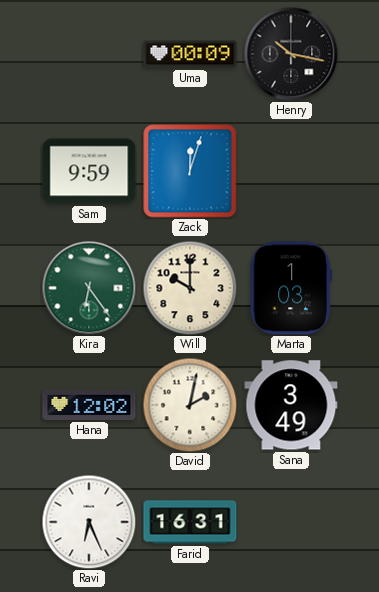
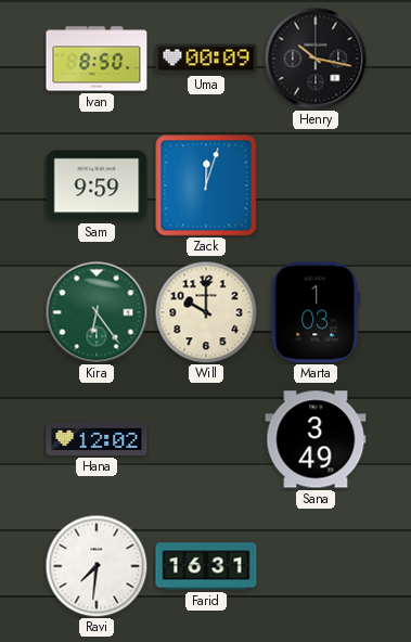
Ivan: none -> 8:50 (97, 59)
David: 2:02 -> none (190, 405)
Ravi: 6:26 -> 7:31 (97, 566)
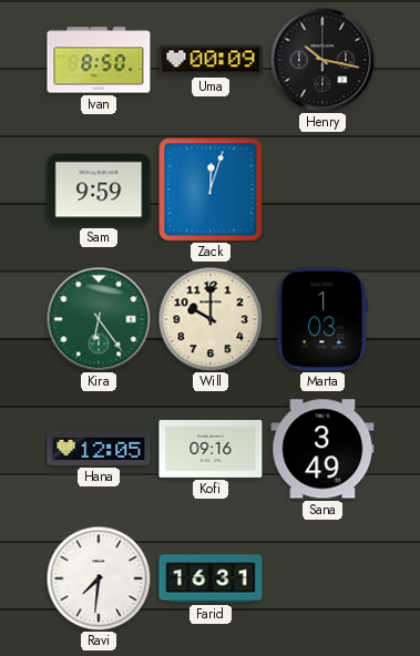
Hana: 12:02 -> 12:05 (99, 449)
Kofi: none -> 09:16 (211, 449)
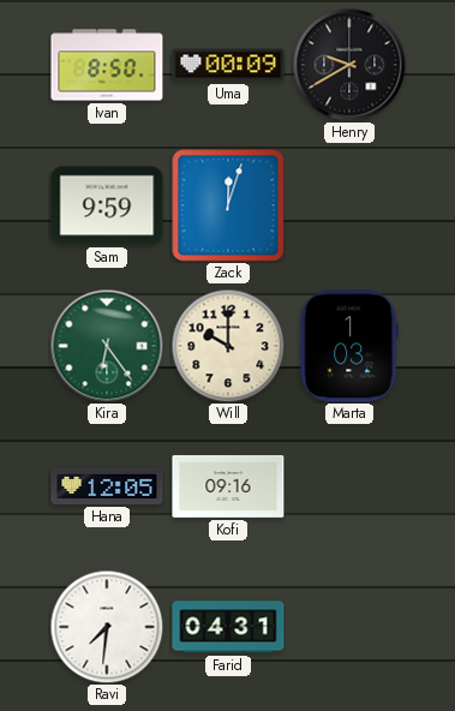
Henry: 10:17 -> 9:40 (349, 65)
Sana: 3:49 -> none (322, 449)
Farid: 16:31 -> 04:31 (228, 627)
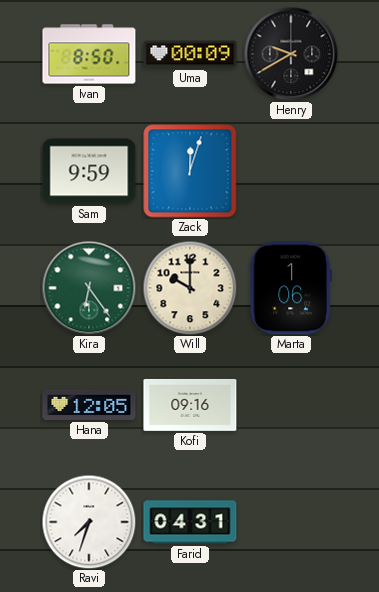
Marta: 1:03 -> 1:06 (291, 288)
Ravi: 7:31 -> 7:33 (89, 522)
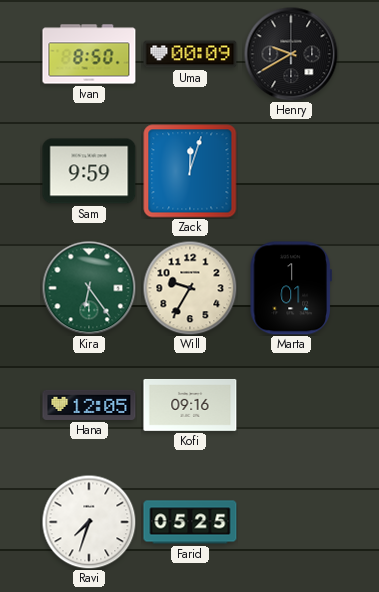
Will: 10:00 -> 9:35 (190, 288)
Marta: 1:06 -> 1:01 (291, 288)
Farid: 04:31 -> 05:25 (190, 522)
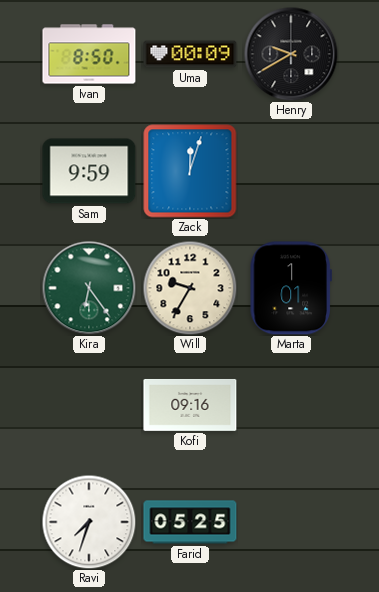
Hana: 12:05 -> none (89, 405)
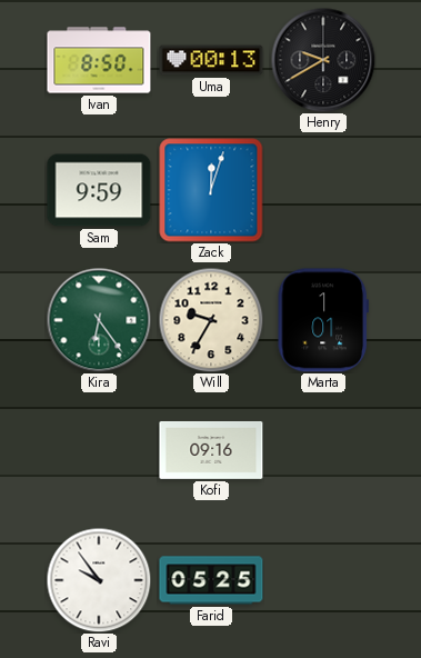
Uma: 00:09 -> 00:13 (211, 60)
Ravi: 7:33 -> 9:54 (99, 580)
